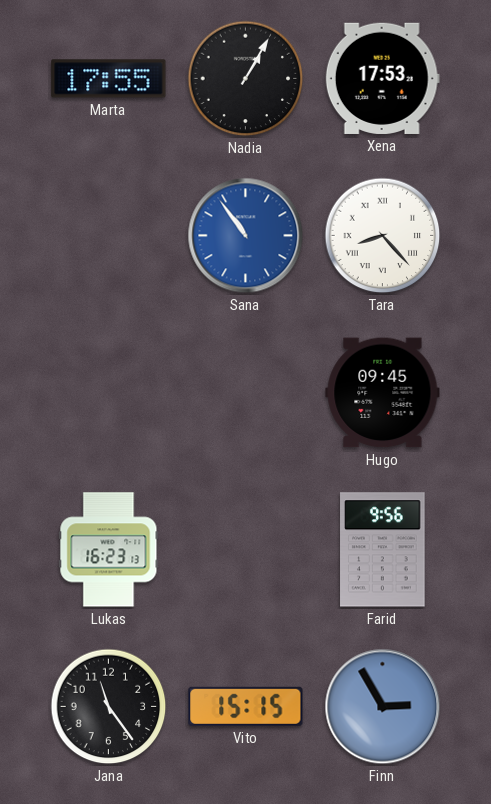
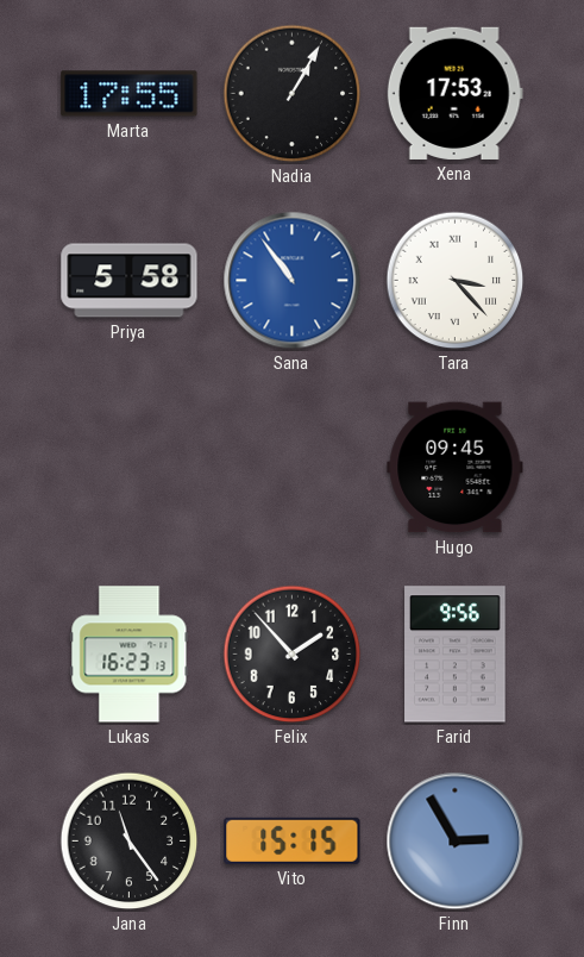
Priya: none -> 5:58 (130, 281)
Tara: 8:23 -> 3:23 (456, 281)
Felix: none -> 1:53 (293, 655)
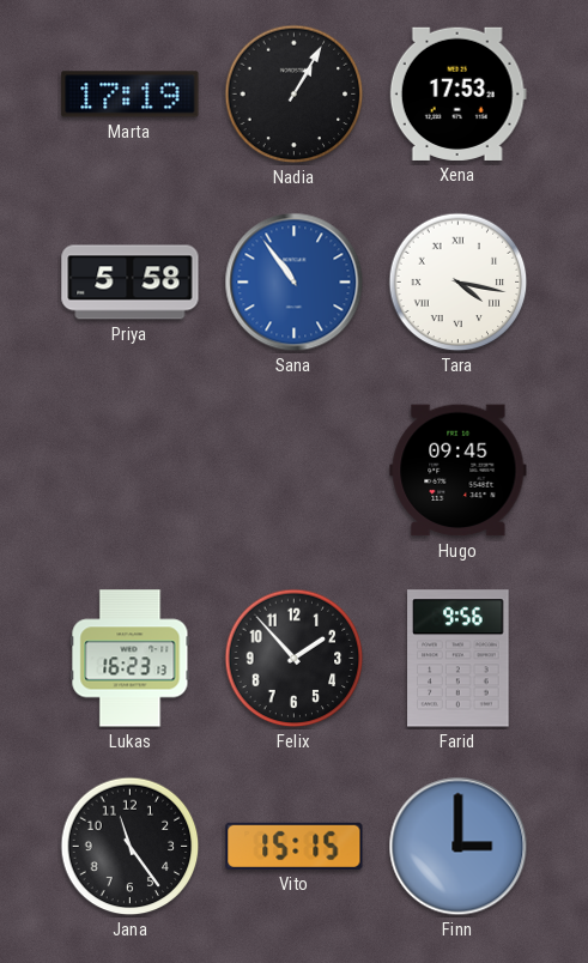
Marta: 17:55 -> 17:19 (131, 95)
Tara: 3:23 -> 4:17 (459, 283)
Finn: 2:55 -> 3:00 (459, 847)
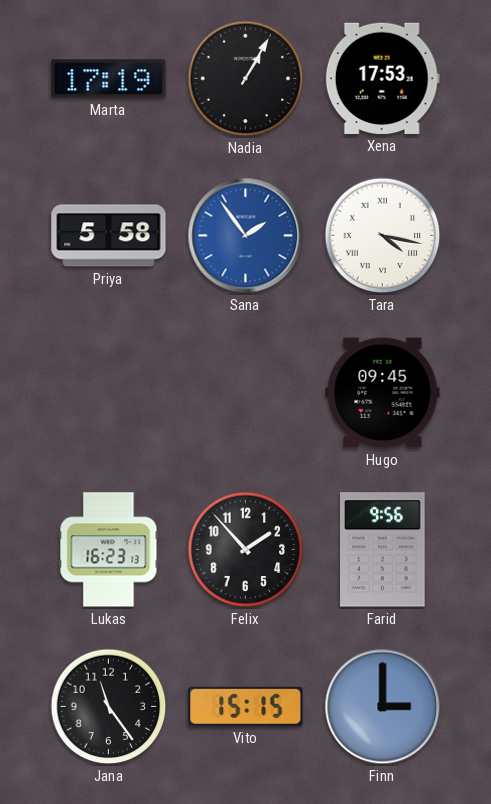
Sana: 10:54 -> 1:54 (246, 236)
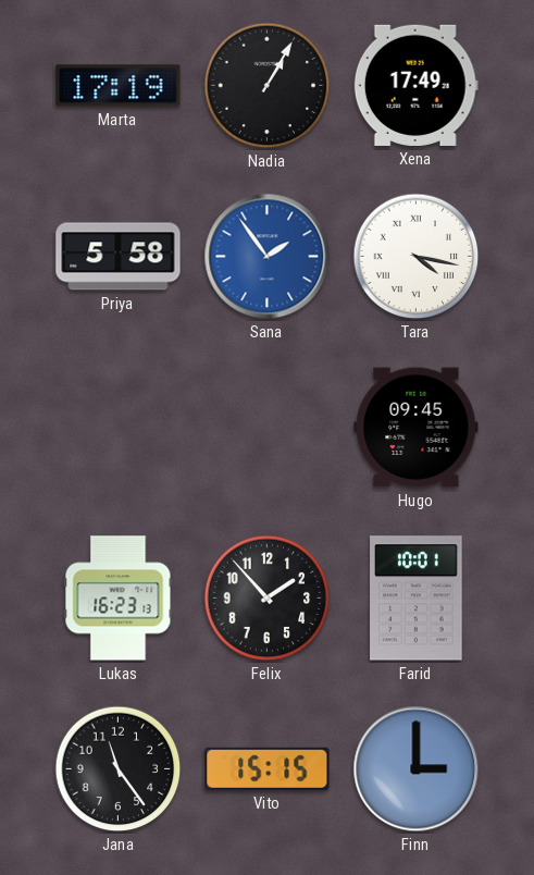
Xena: 17:53 -> 17:49 (415, 85)
Farid: 9:56 -> 10:01 (417, 599)
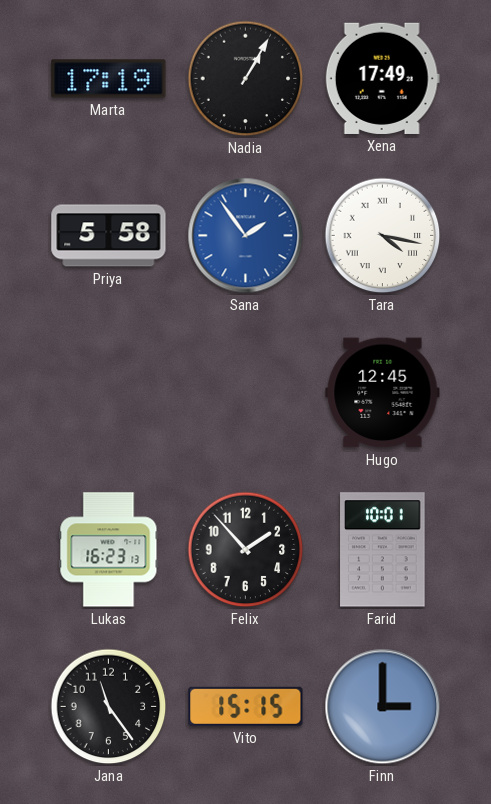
Hugo: 09:45 -> 12:45 (383, 393)
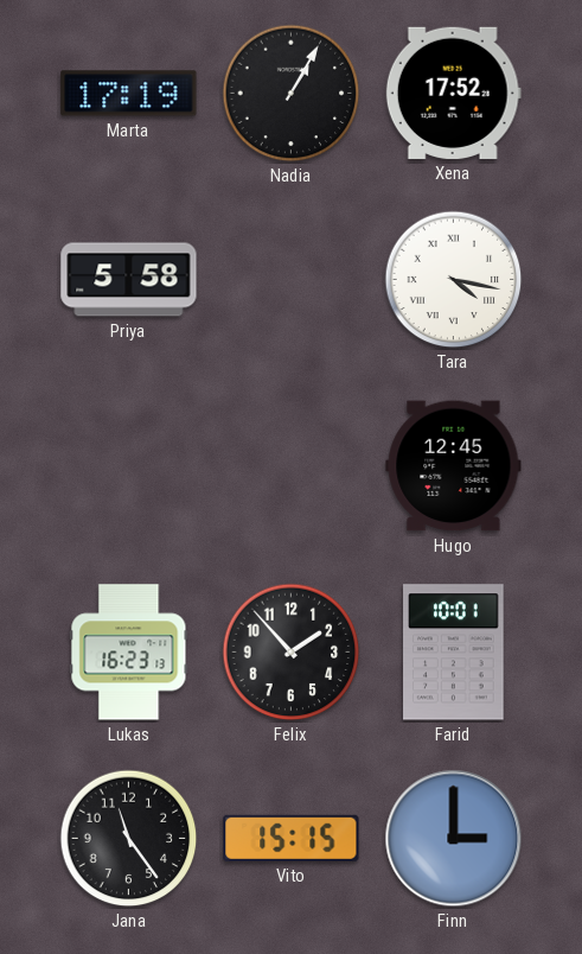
Xena: 17:49 -> 17:52 (453, 93)
Sana: 1:54 -> none (246, 236)
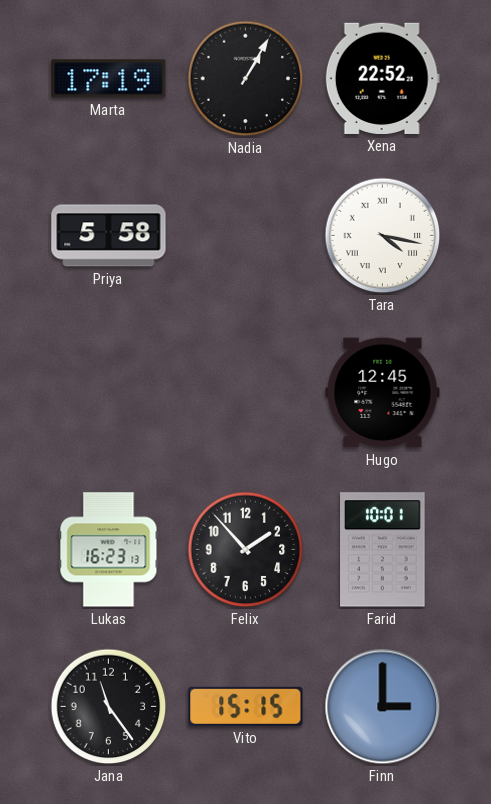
Xena: 17:52 -> 22:52 (382, 78)
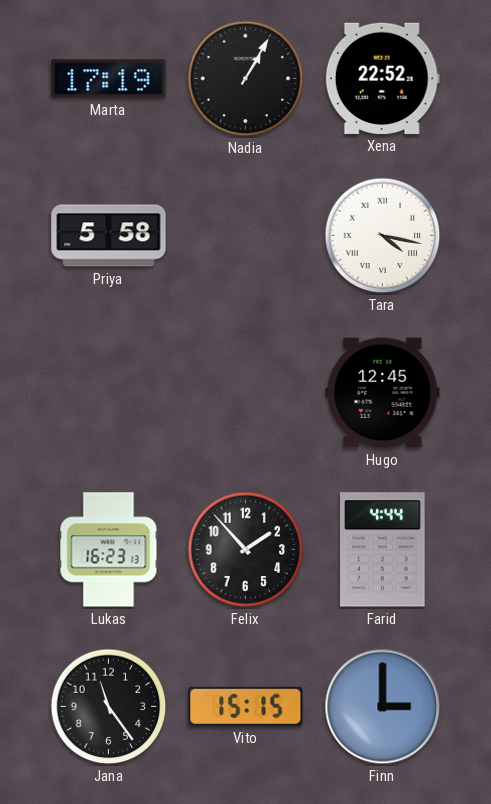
Farid: 10:01 -> 4:44 (383, 550)
